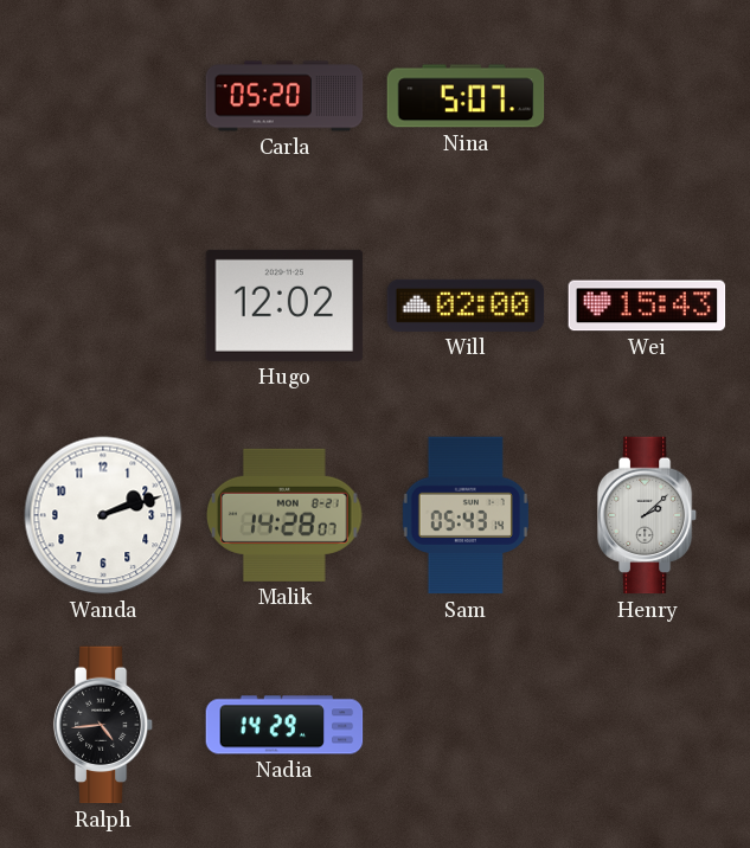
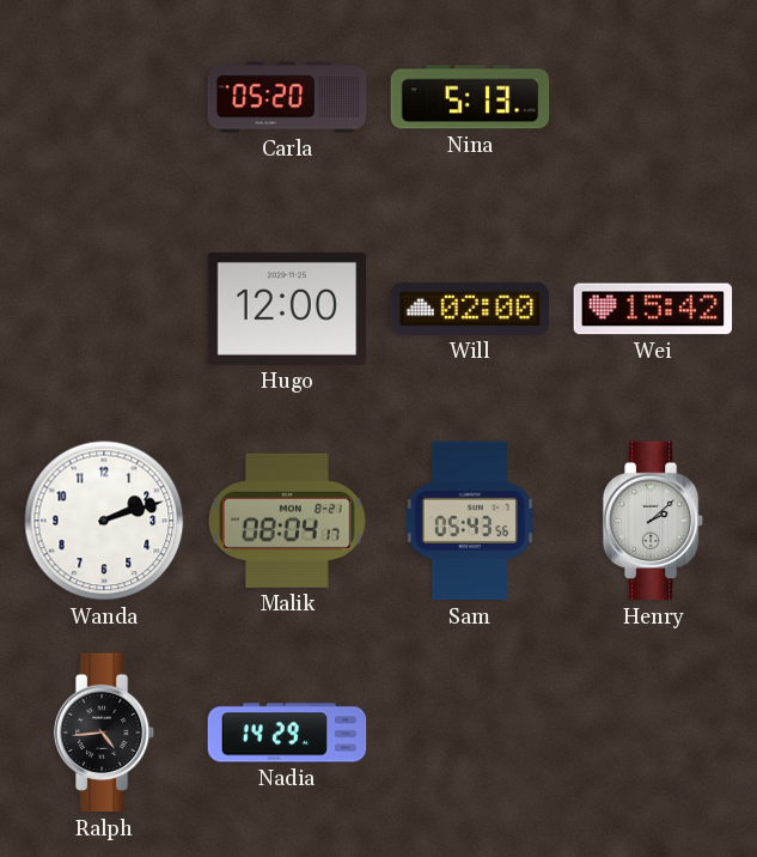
Nina: 5:07 -> 5:13 (470, 97)
Hugo: 12:02 -> 12:00 (287, 309)
Wei: 15:43 -> 15:42 (653, 309)
Malik: 14:28 -> 08:04 (288, 521)
Sam: 05:43:14 -> 05:43:56 (470, 521)
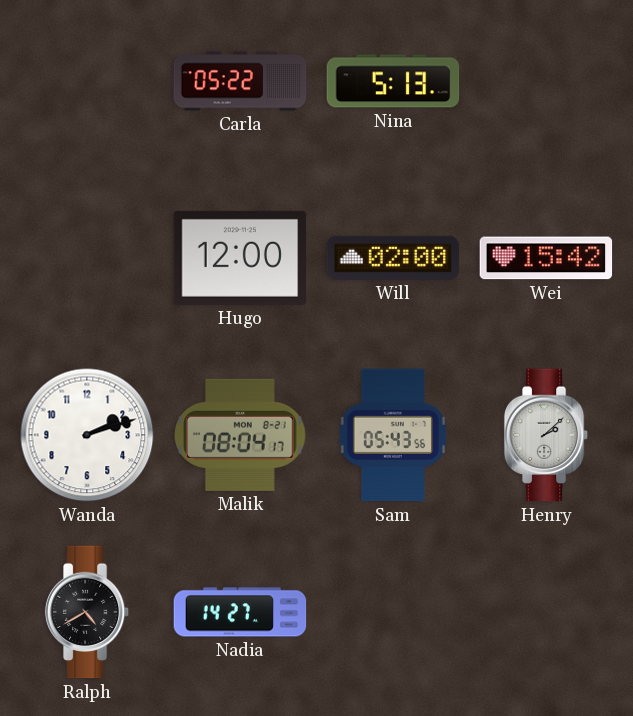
Carla: 05:20 -> 05:22 (240, 81)
Ralph: 4:44 -> 4:40 (87, 612)
Nadia: 14:29 -> 14:27 (240, 612)
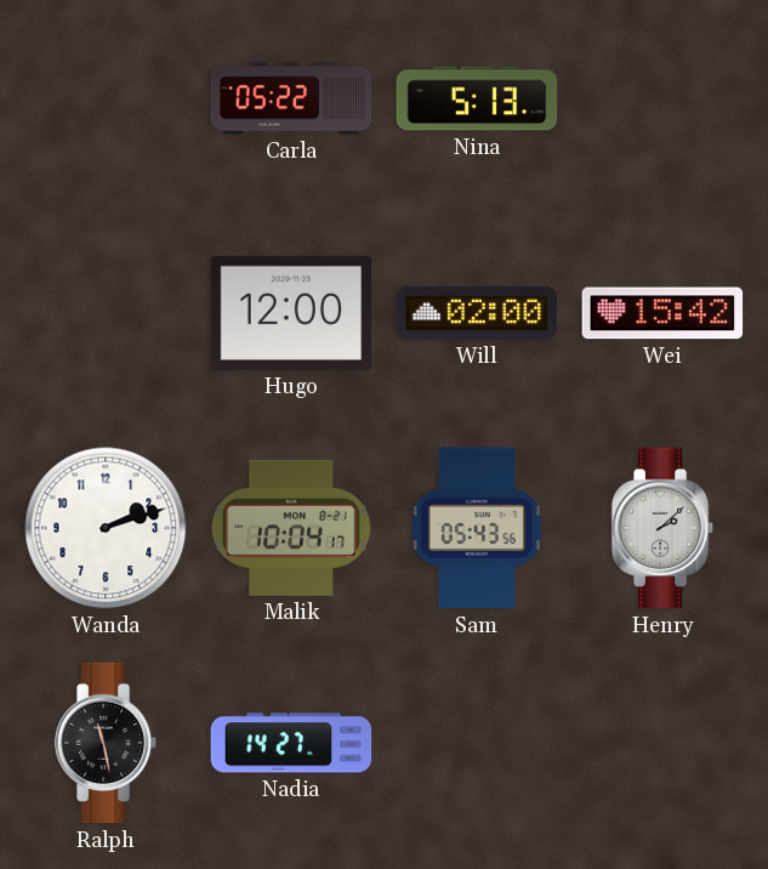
Malik: 08:04 -> 10:04 (292, 528)
Ralph: 4:40 -> 11:28 (106, 743)
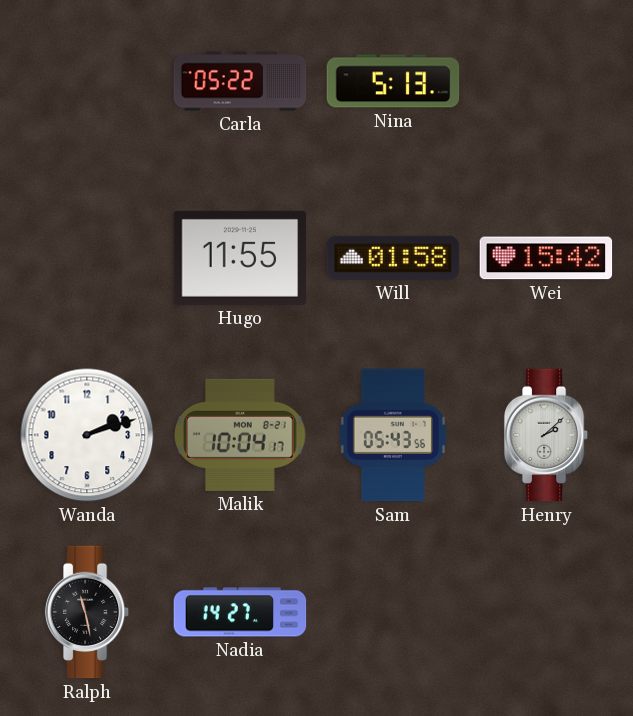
Hugo: 12:00 -> 11:55 (240, 258)
Will: 02:00 -> 01:58 (393, 258)
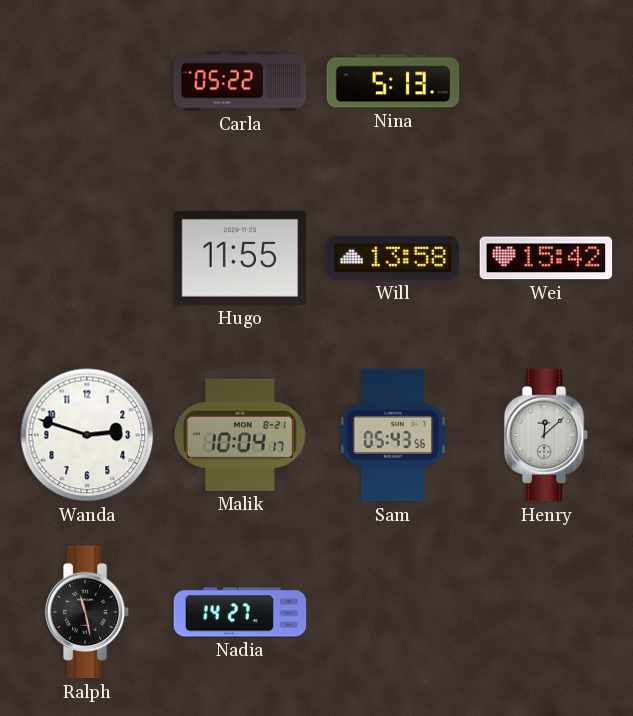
Will: 01:58 -> 13:58 (393, 258)
Wanda: 2:12 -> 2:48 (87, 435)
Henry: 2:08 -> 12:08 (546, 435)
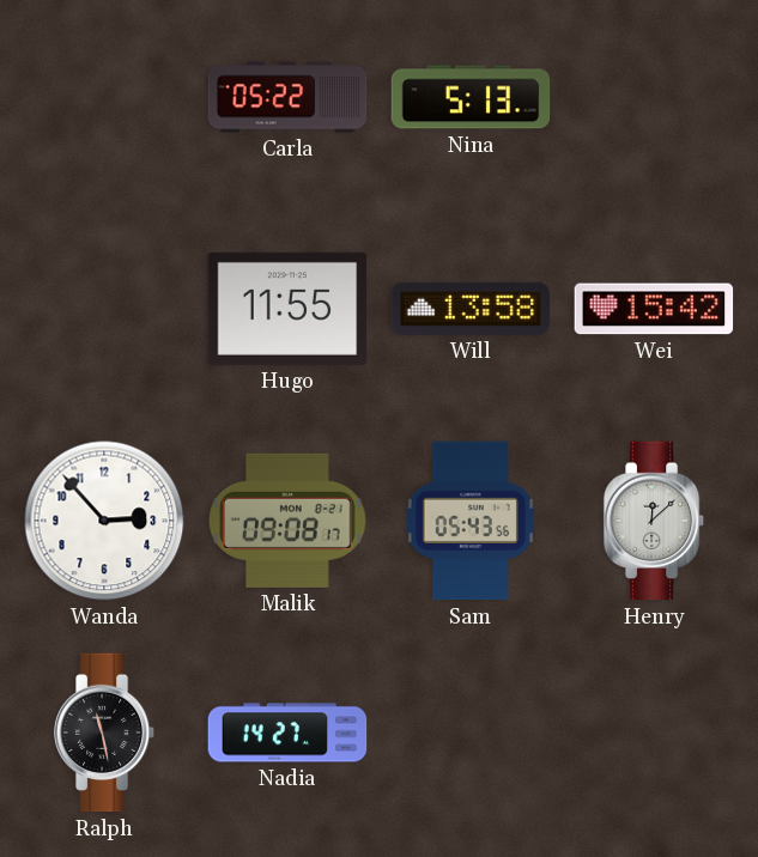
Wanda: 2:48 -> 2:53 (104, 521)
Malik: 10:04 -> 09:08 (289, 521)
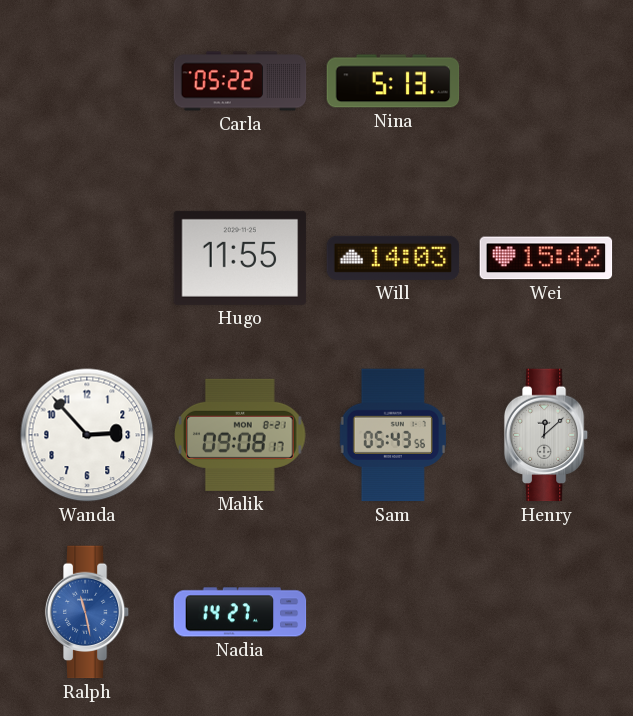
Will: 13:58 -> 14:03 (393, 258)
Ralph dial: black -> blue (87, 612)
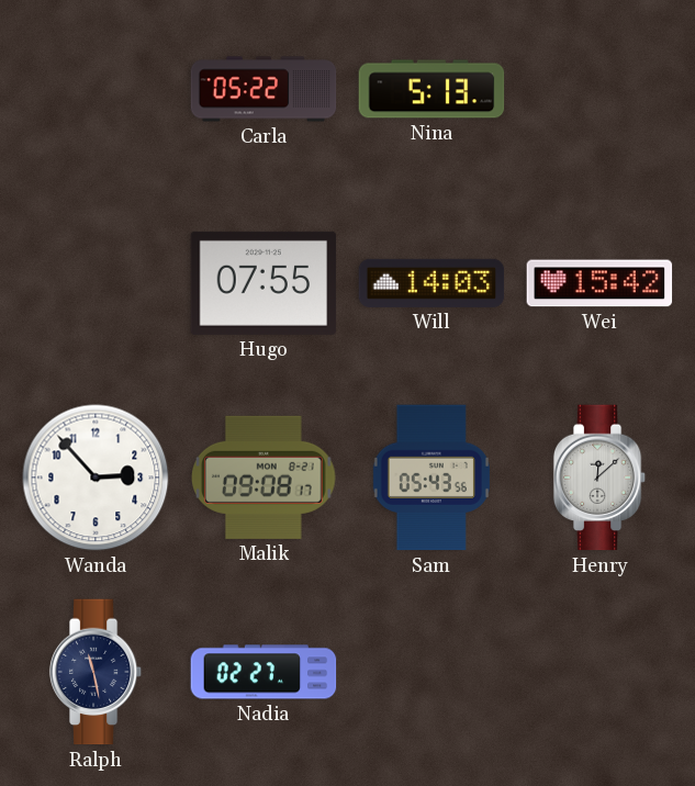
Hugo: 11:55 -> 07:55 (264, 283)
Ralph dial: blue -> navy (96, 672)
Nadia: 14:27 -> 02:27 (264, 672)
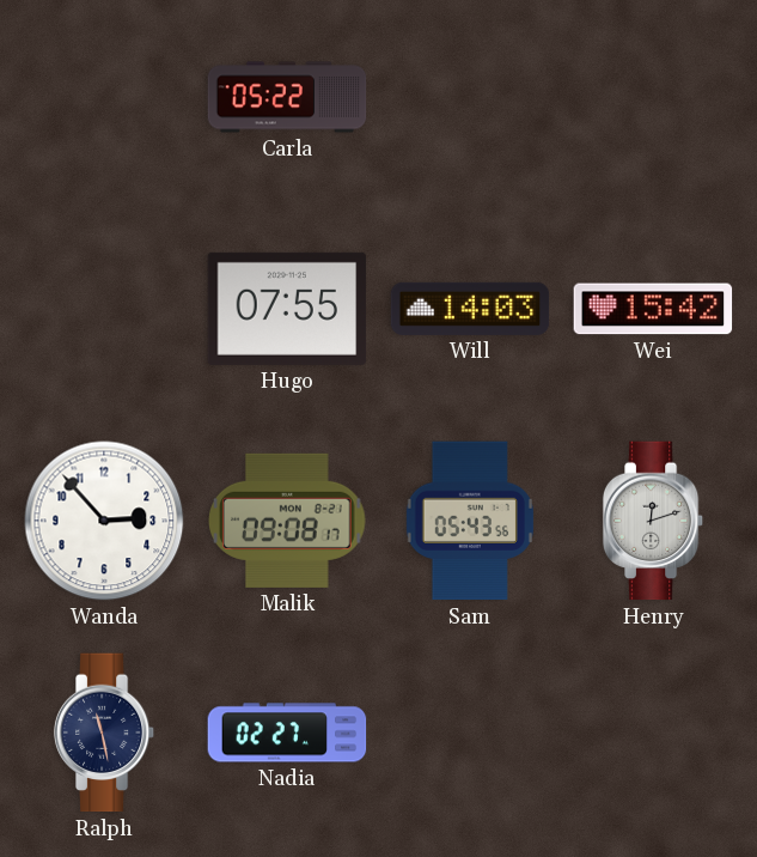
Nina: 5:13 -> none (431, 89)
Henry: 12:08 -> 12:12 (653, 521)
